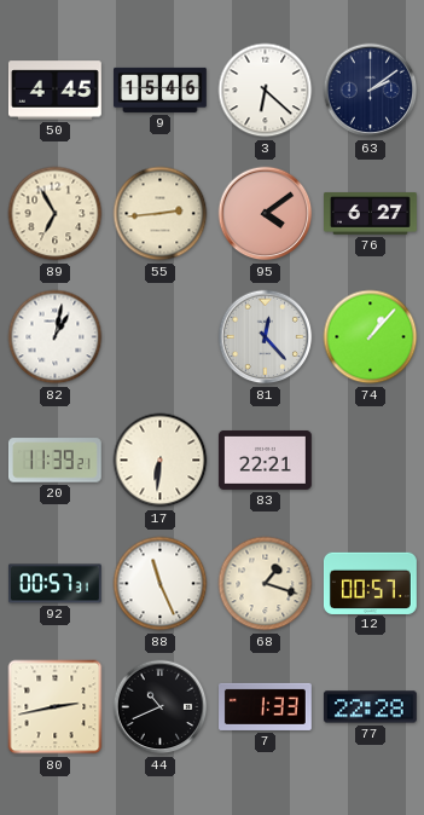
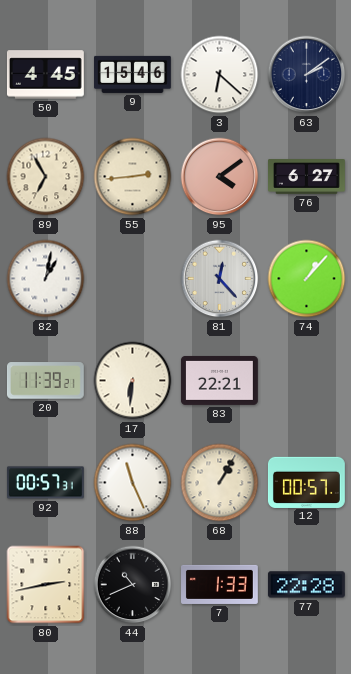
68: 1:18 -> 1:05 (220, 483)
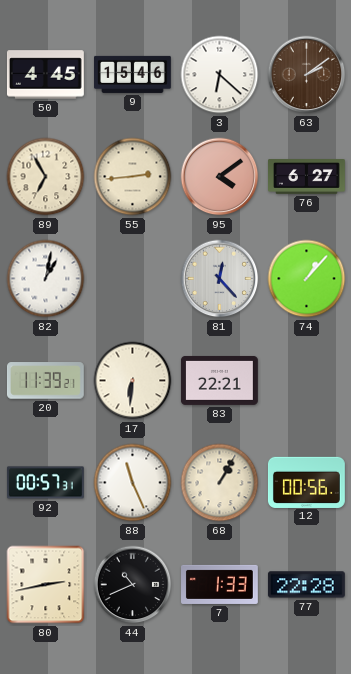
63 dial: navy -> brown (307, 75)
12: 00:57 -> 00:56 (306, 482)
